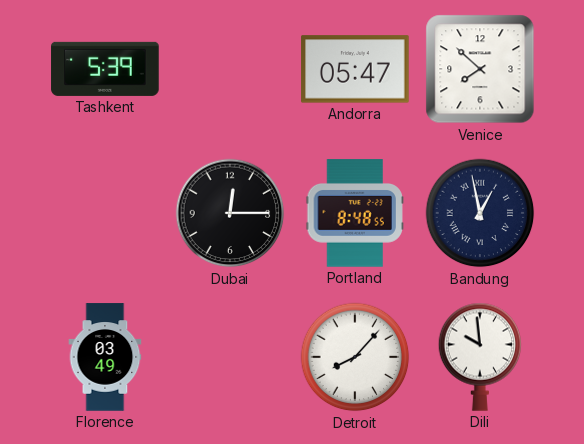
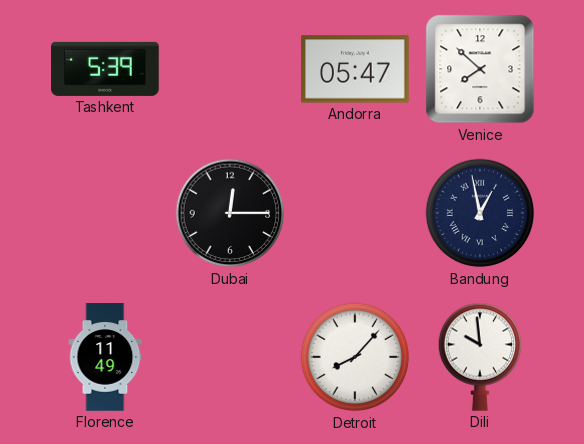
Portland: 8:48 -> none (355, 213)
Florence: 03:49 -> 11:49 (105, 357)
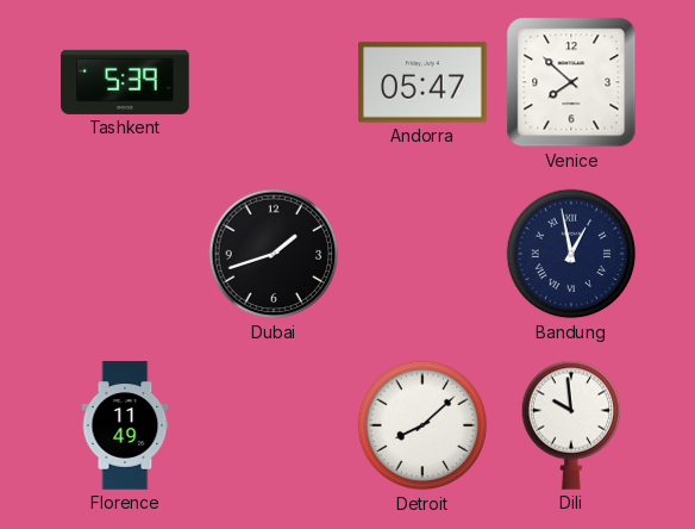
Dubai: 12:15 -> 1:42 (274, 254)
Detroit: 8:07 -> 8:08 (422, 425)
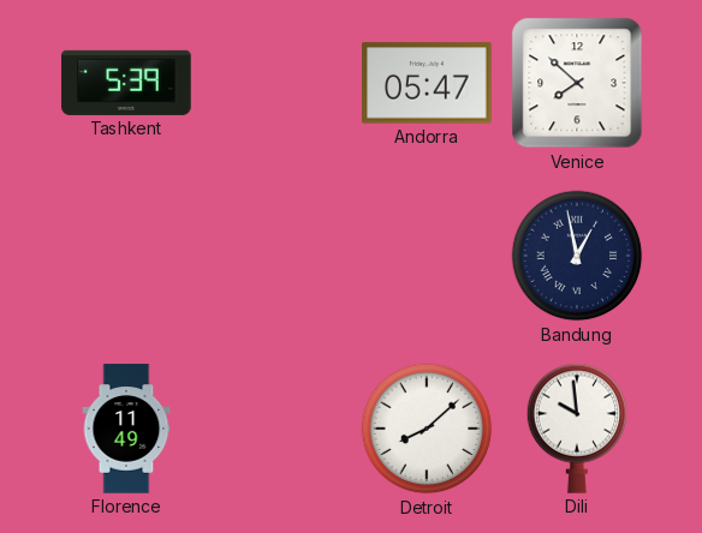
Dubai: 1:42 -> none (274, 254)
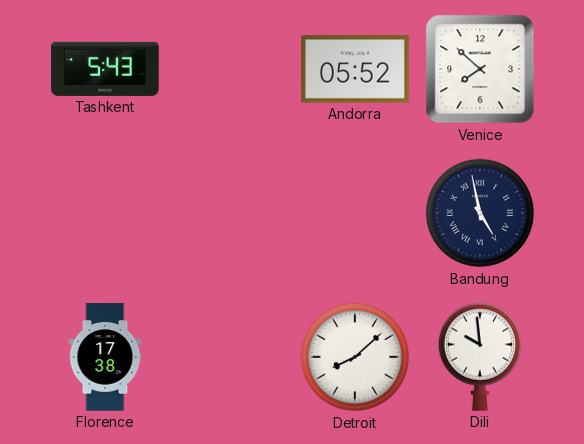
Tashkent: 5:39 -> 5:43 (105, 69)
Andorra: 05:47 -> 05:52 (355, 69)
Bandung: 12:58 -> 4:58 (480, 213)
Florence: 11:49 -> 17:38 (105, 357)
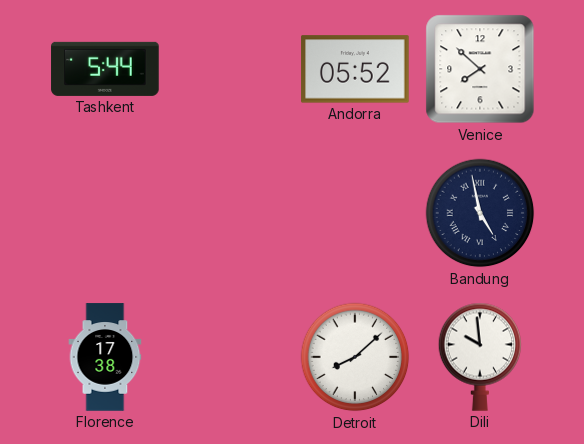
Tashkent: 5:43 -> 5:44 (105, 69)
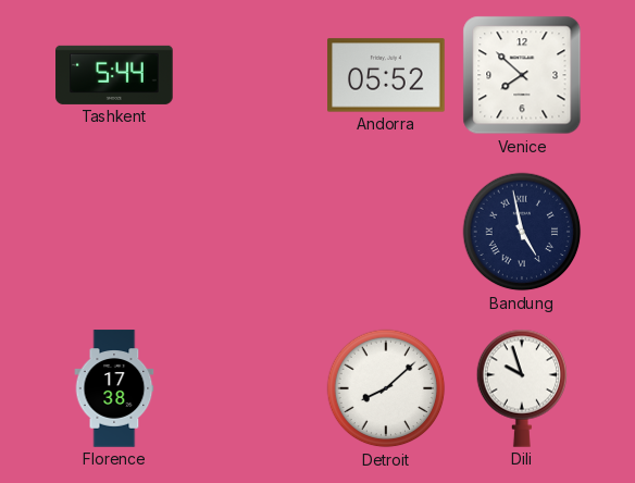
Dili: 9:59 -> 9:57 (522, 388)
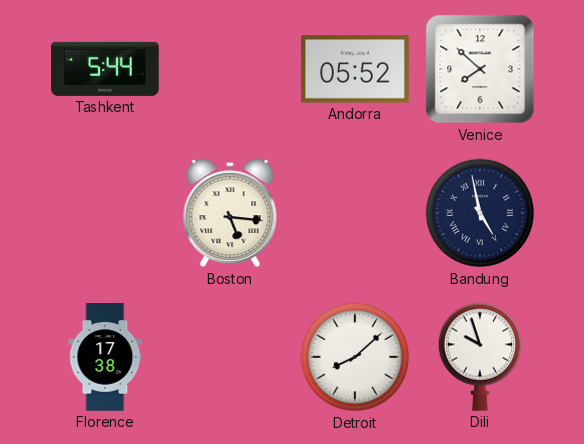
Boston: none -> 5:16 (230, 213)
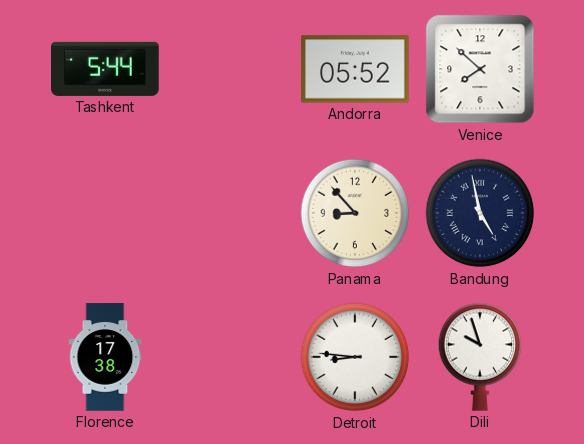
Boston: 5:16 -> none (230, 213)
Panama: none -> 8:53 (355, 213)
Detroit: 8:08 -> 8:46 (355, 357)
